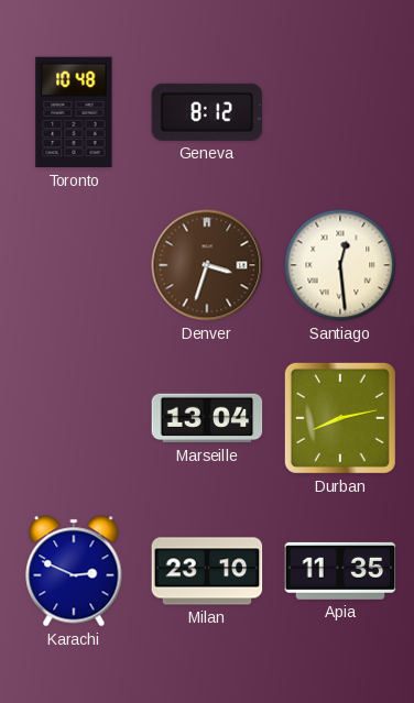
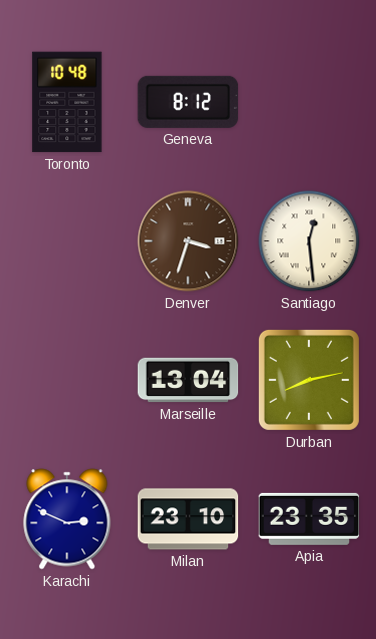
Apia: 11:35 -> 23:35 (309, 519)
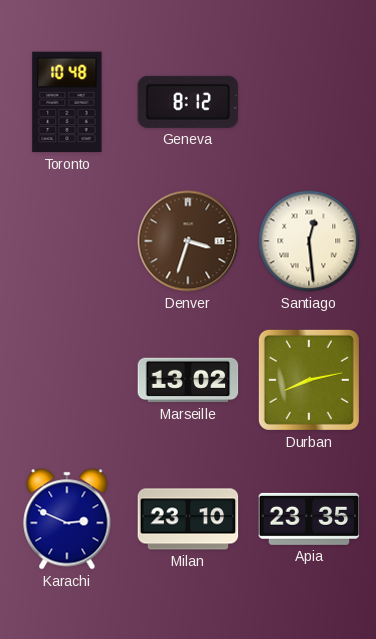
Marseille: 13:04 -> 13:02 (188, 380)
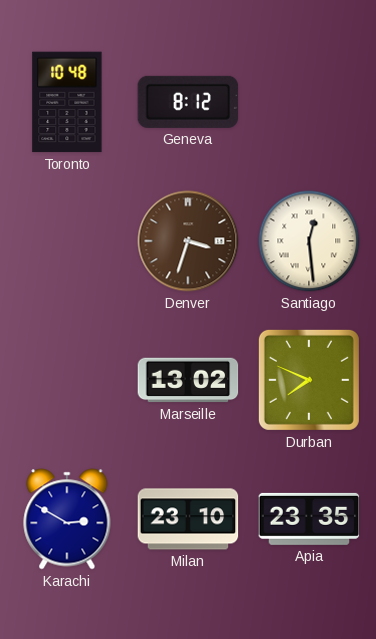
Durban: 8:13 -> 7:49 (309, 380)
Karachi: 2:49 -> 2:50 (67, 519)
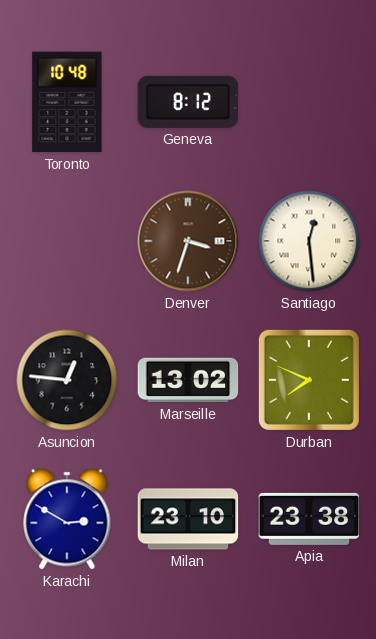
Asuncion: none -> 12:46 (67, 380)
Apia: 23:35 -> 23:38 (309, 519)
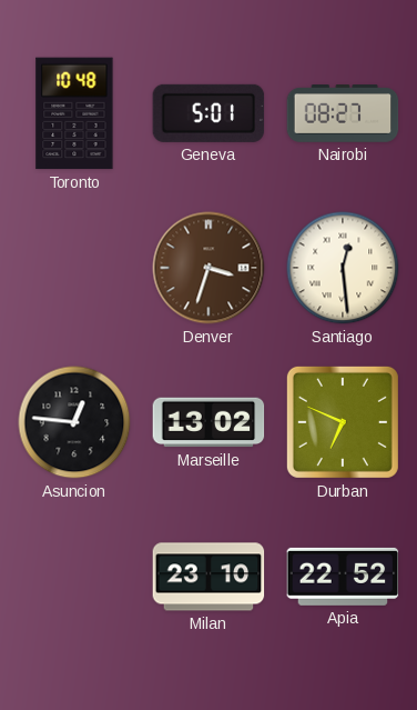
Geneva: 8:12 -> 5:01 (208, 113)
Nairobi: none -> 08:27 (343, 113)
Durban: 7:49 -> 6:49 (343, 422)
Karachi: 2:50 -> none (67, 519)
Apia: 23:38 -> 22:52 (343, 577)
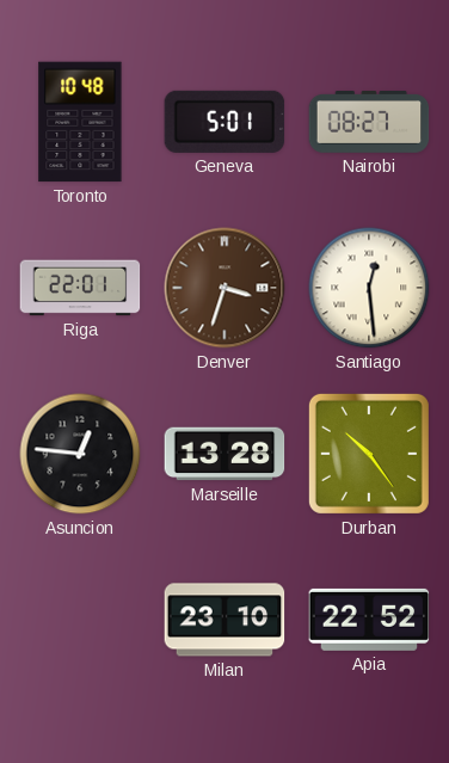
Riga: none -> 22:01 (80, 288)
Marseille: 13:02 -> 13:28 (224, 454)
Durban: 6:49 -> 10:24 (369, 454)
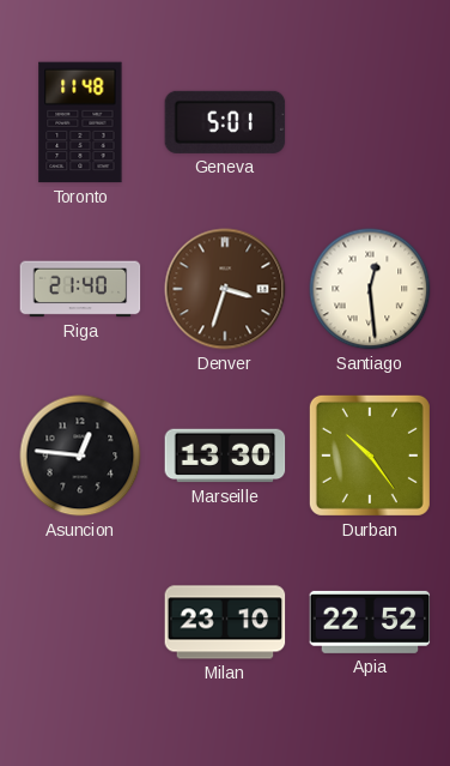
Toronto: 10:48 -> 11:48 (80, 122)
Nairobi: 08:27 -> none (369, 122)
Riga: 22:01 -> 21:40 (80, 289)
Marseille: 13:28 -> 13:30 (225, 456)
